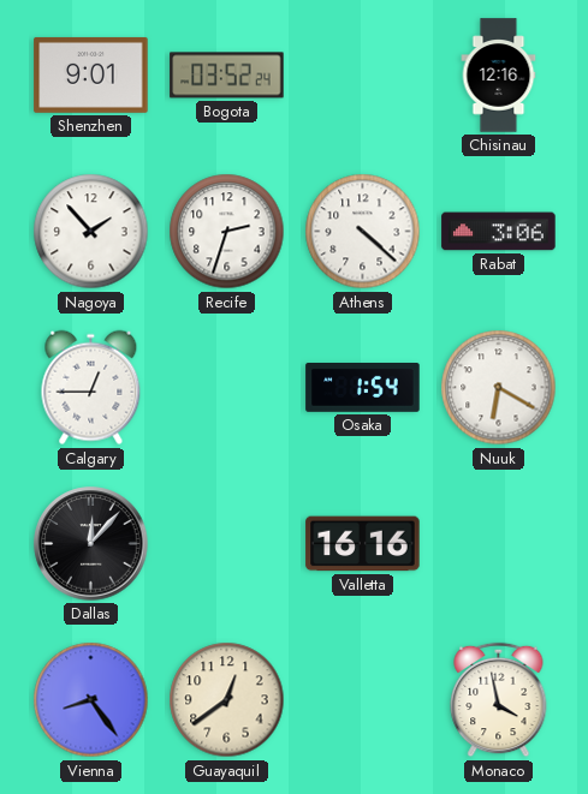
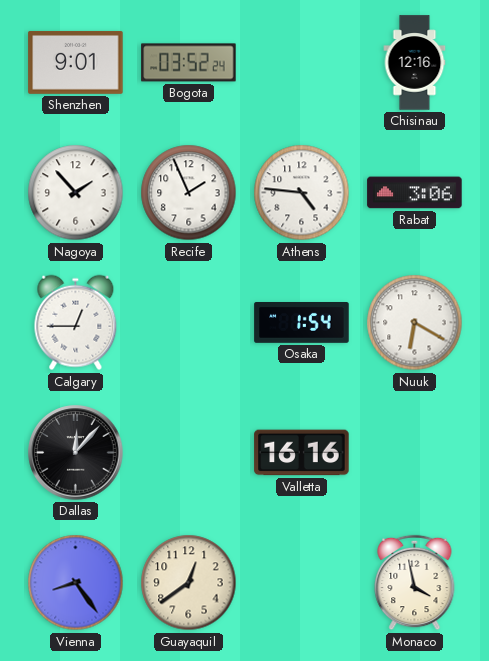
Recife: 2:33 -> 1:56 (189, 193)
Athens: 4:22 -> 4:46 (302, 193)
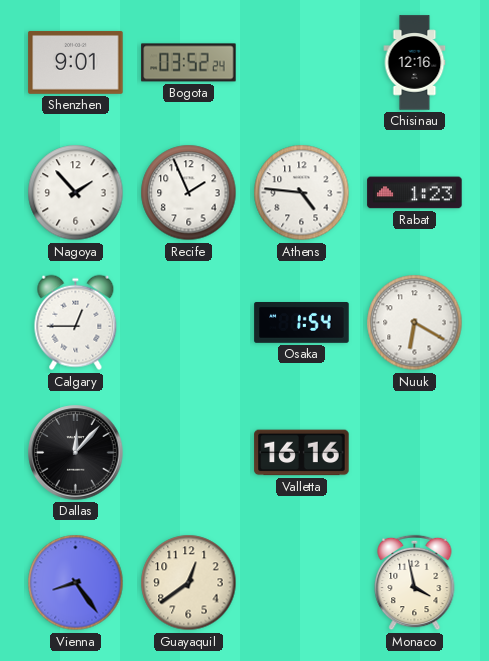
Rabat: 3:06 -> 1:23 (415, 193)
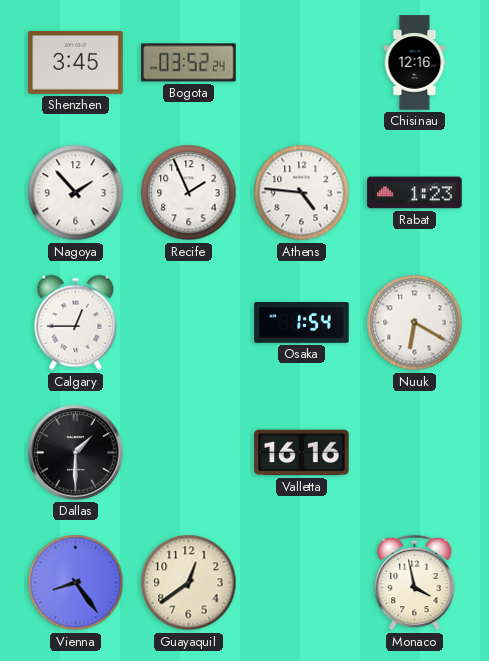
Shenzhen: 9:01 -> 3:45 (76, 62)
Dallas: 12:07 -> 1:30 (76, 453)
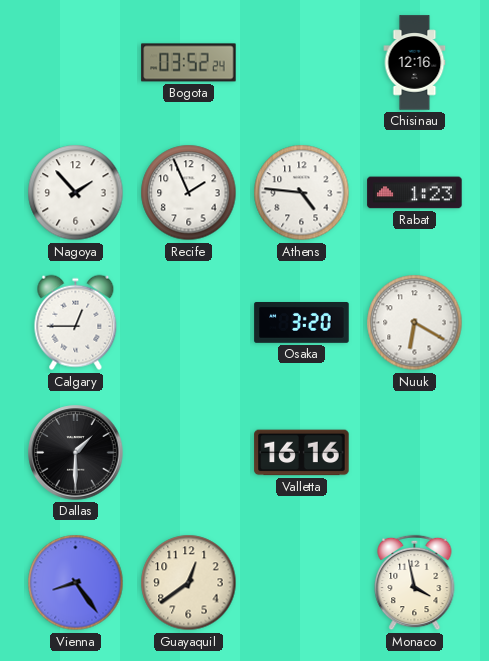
Shenzhen: 3:45 -> none (76, 62)
Osaka: 1:54 -> 3:20 (302, 323)
